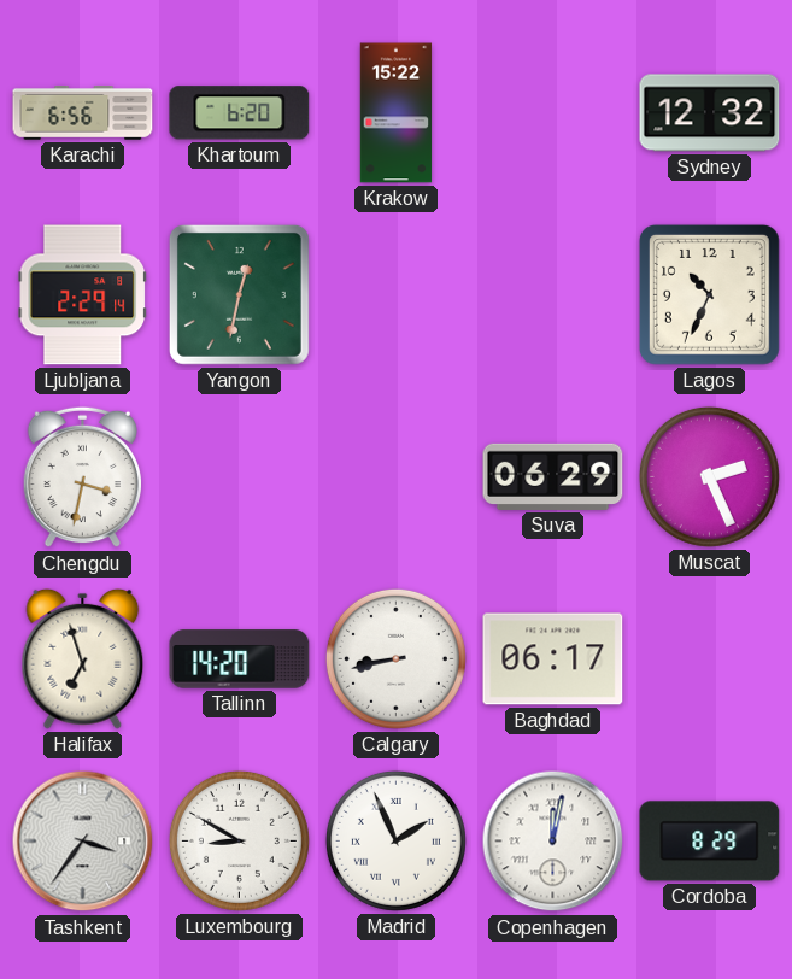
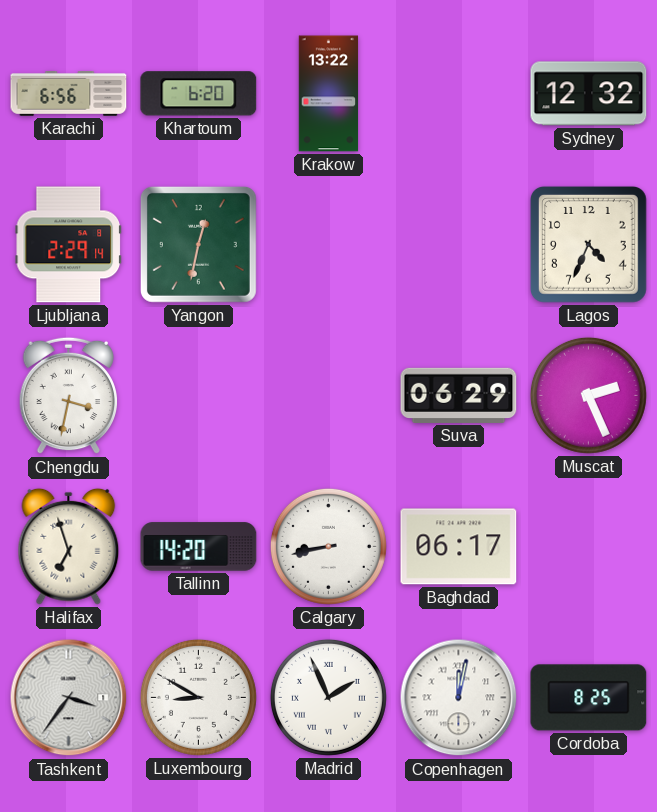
Krakow: 15:22 -> 13:22 (329, 94)
Lagos: 10:34 -> 4:34 (588, 244)
Cordoba: 8:29 -> 8:25 (589, 698)
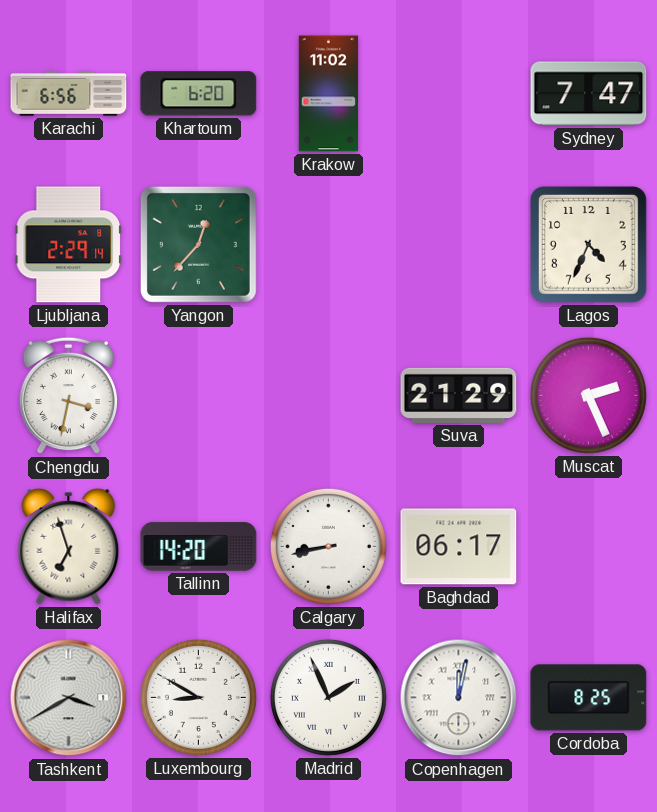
Krakow: 13:22 -> 11:02 (329, 94)
Sydney: 12:32 -> 7:47 (589, 94)
Yangon: 12:32 -> 12:37 (198, 244)
Suva: 06:29 -> 21:29 (459, 395)
Tashkent: 3:36 -> 3:40 (69, 698)
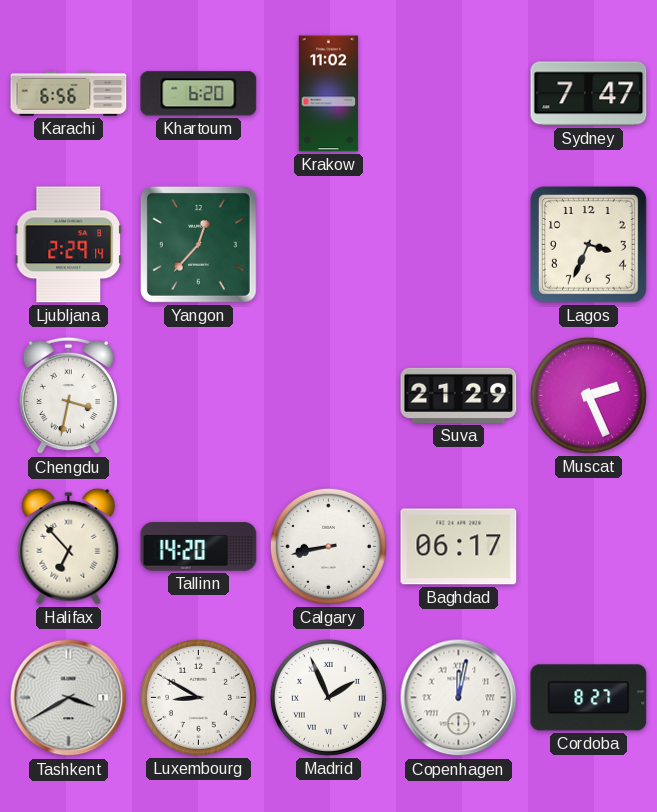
Lagos: 4:34 -> 3:34 (588, 244)
Halifax: 6:57 -> 6:53 (69, 546)
Cordoba: 8:25 -> 8:27 (589, 698)
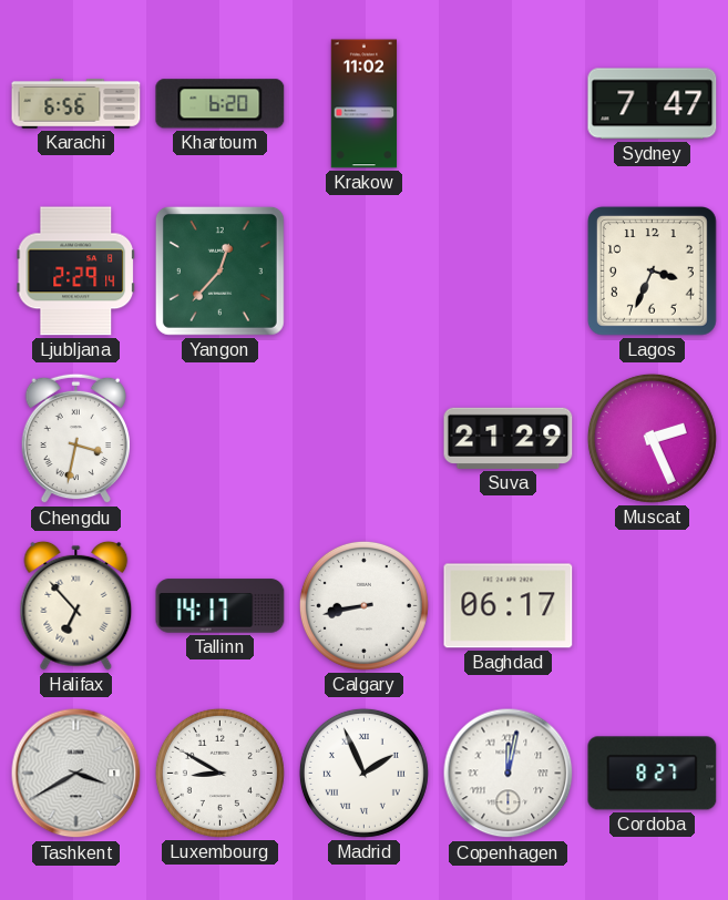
Tallinn: 14:20 -> 14:17 (221, 606)
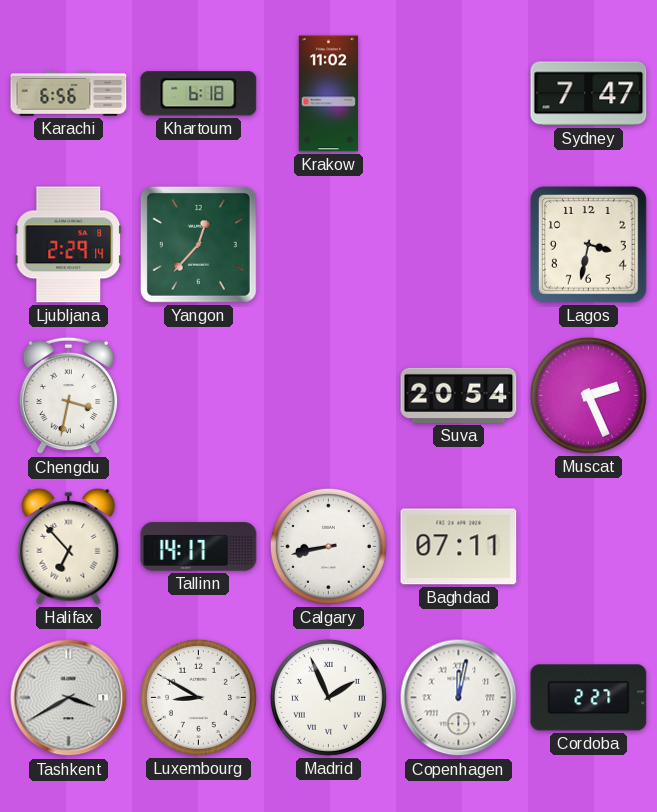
Khartoum: 6:20 -> 6:18 (199, 94)
Lagos: 3:34 -> 3:32 (588, 244)
Suva: 21:29 -> 20:54 (459, 395)
Baghdad: 06:17 -> 07:11 (459, 547)
Cordoba: 8:27 -> 2:27 (589, 698)
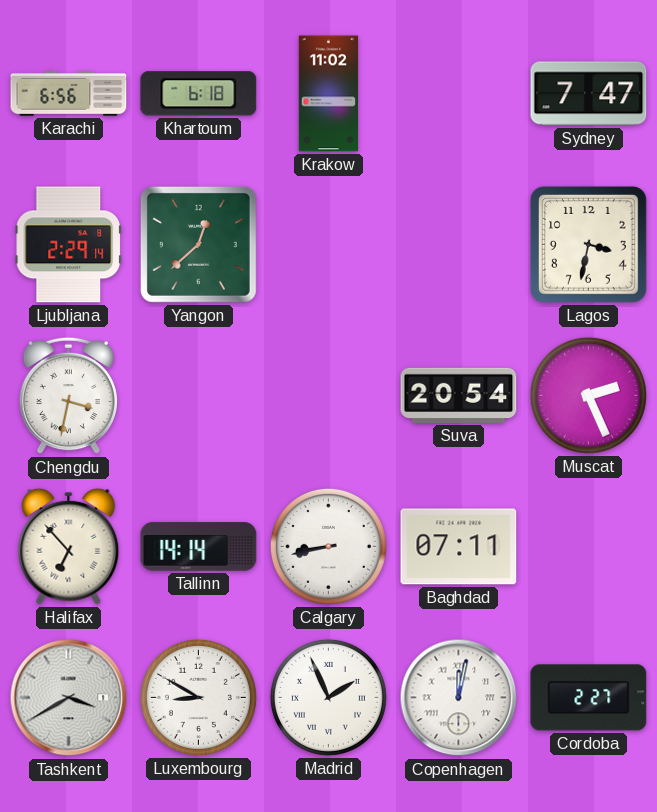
Yangon: 12:37 -> 12:38 (198, 244)
Tallinn: 14:17 -> 14:14 (199, 547)
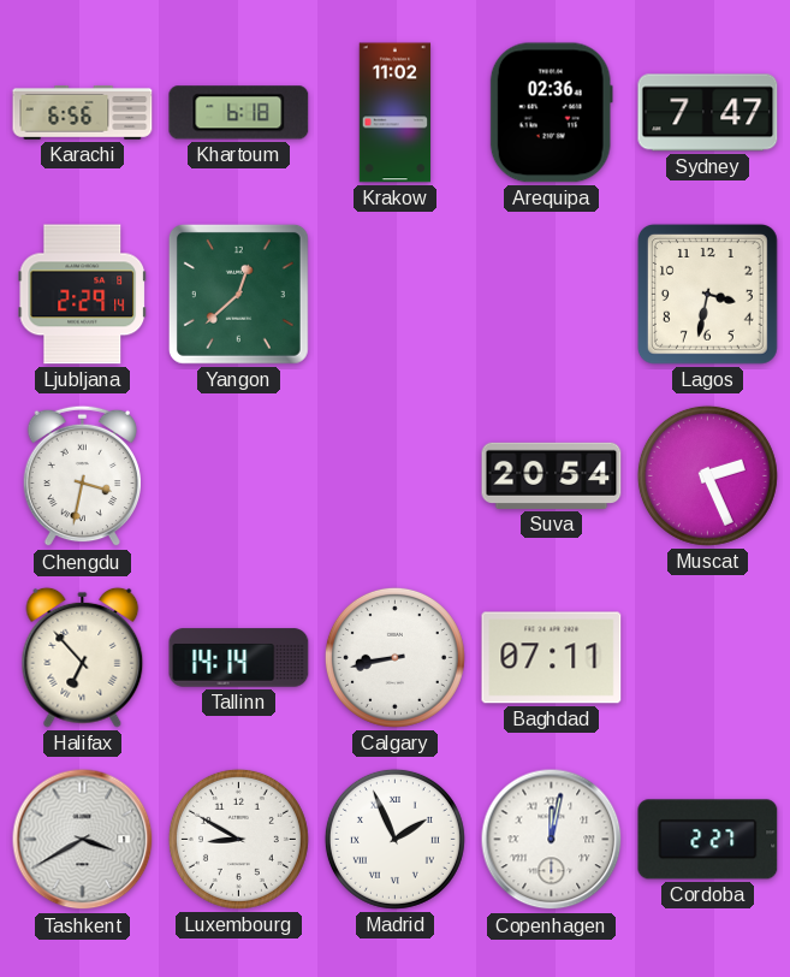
Arequipa: none -> 02:36 (551, 113)
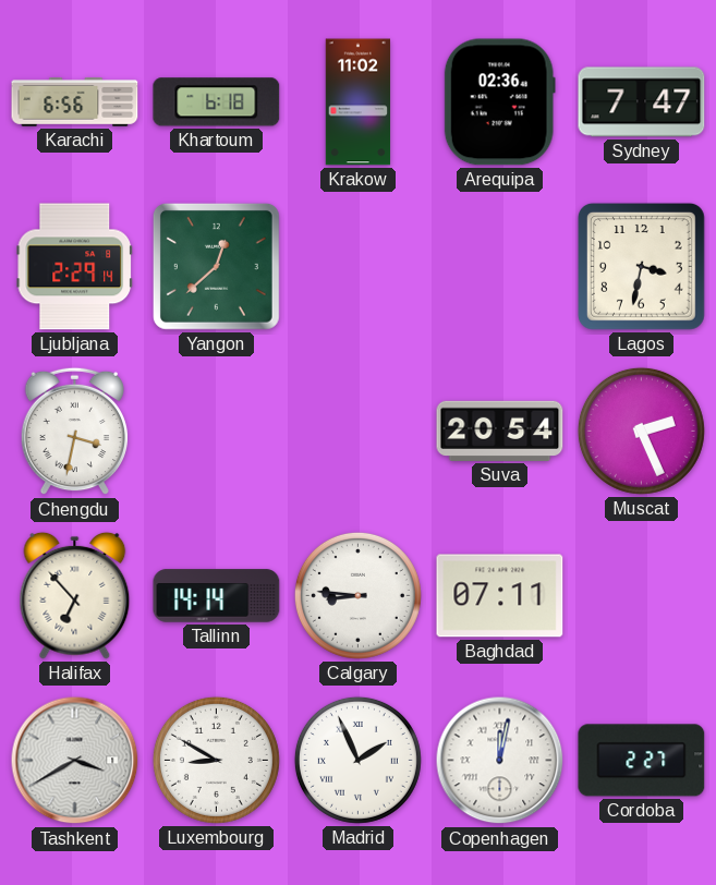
Calgary: 8:43 -> 8:46 (357, 595)
